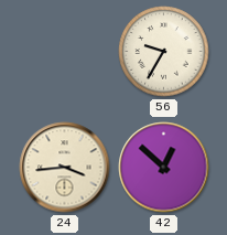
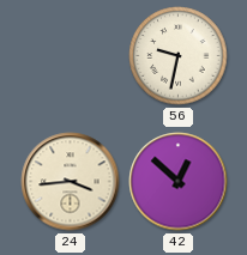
56: 9:35 -> 9:32 (179, 56)
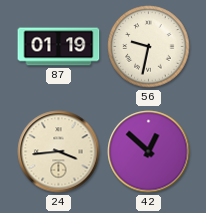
87: none -> 01:19 (59, 47)
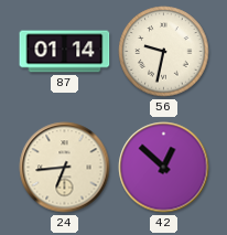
87: 01:19 -> 01:14 (65, 52)
24: 3:44 -> 6:44 (65, 168)
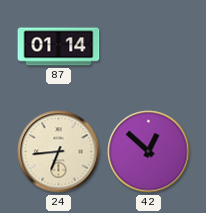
56: 9:32 -> none (164, 52)
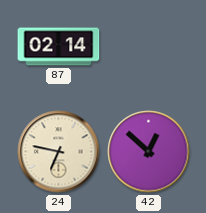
87: 01:14 -> 02:14 (59, 47)
24: 6:44 -> 6:47 (59, 152)
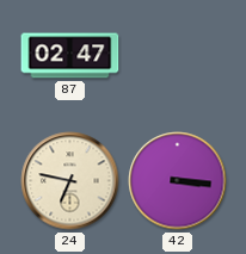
87: 02:14 -> 02:47 (70, 56)
42: 12:52 -> 3:16 (178, 181)
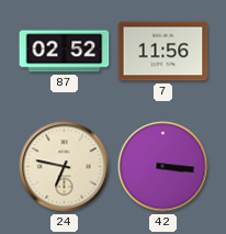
87: 02:47 -> 02:52 (65, 52)
7: none -> 11:56 (163, 52)
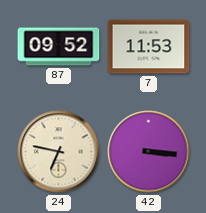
87: 02:52 -> 09:52 (59, 47)
7: 11:56 -> 11:53 (149, 47)
